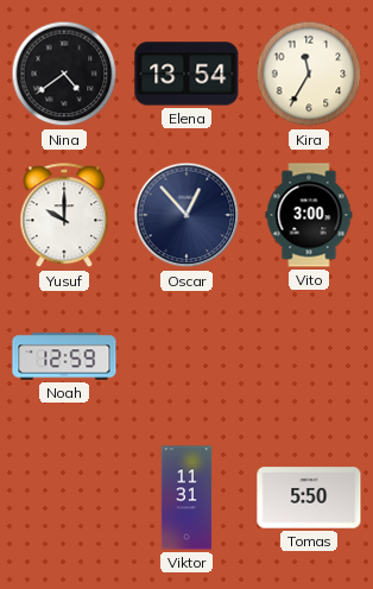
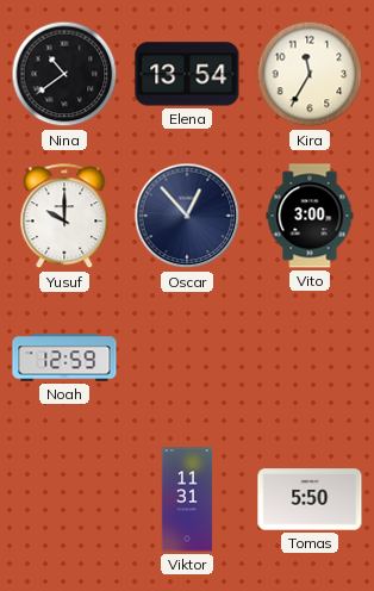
Nina: 4:39 -> 10:39 (64, 74)
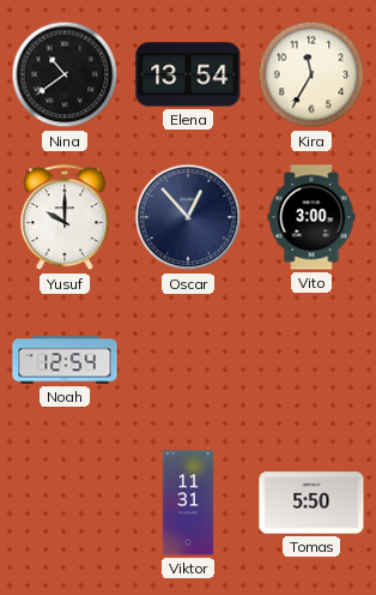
Noah: 12:59 -> 12:54 (65, 360)
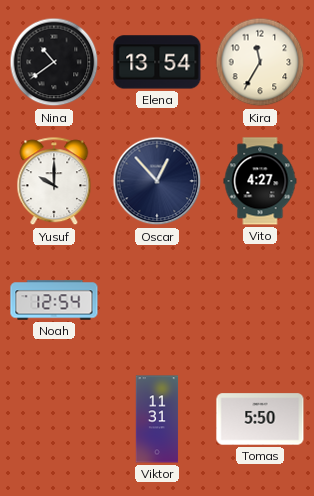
Vito: 3:00 -> 4:27 (260, 181)
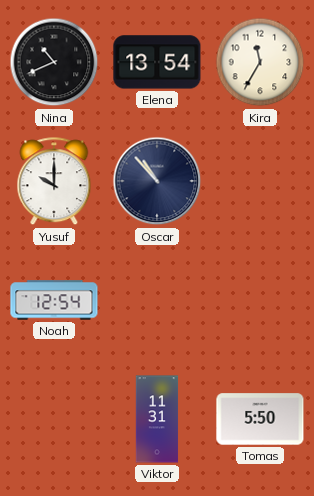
Nina: 10:39 -> 10:41 (54, 62)
Oscar: 12:53 -> 10:53 (157, 181)
Vito: 4:27 -> none (260, 181)
